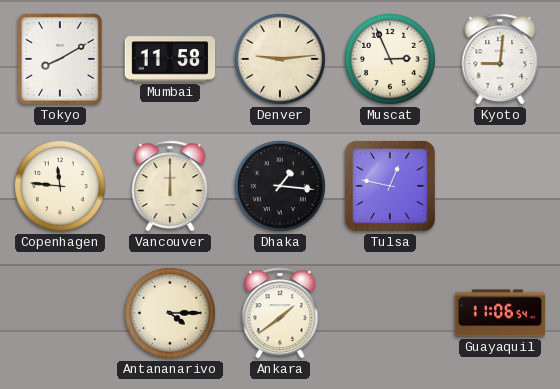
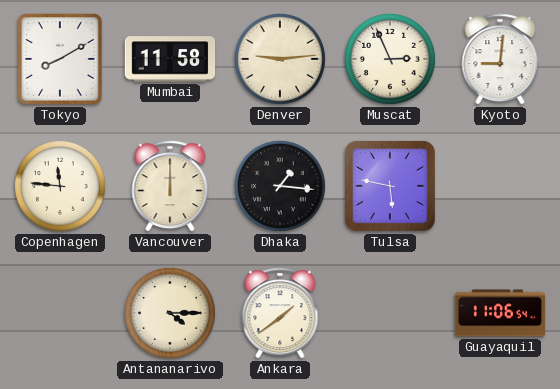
Tulsa: 12:47 -> 5:47 (390, 186)
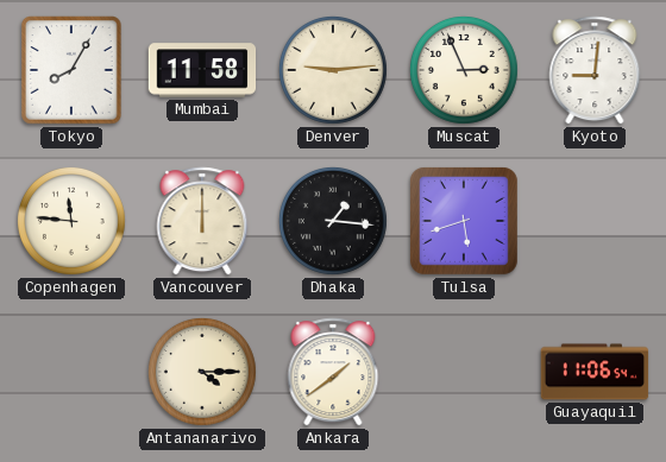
Tokyo: 8:10 -> 8:05 (71, 70)
Tulsa: 5:47 -> 5:42 (464, 221)
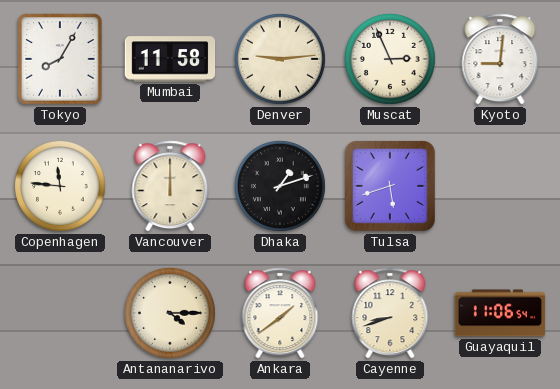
Dhaka: 1:16 -> 1:12 (280, 186)
Cayenne: none -> 8:42 (390, 313)
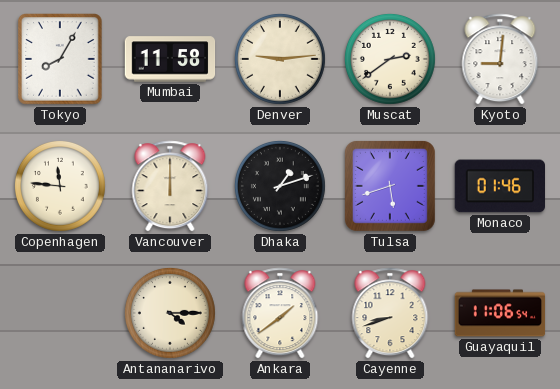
Muscat: 2:56 -> 2:39 (390, 59)
Monaco: none -> 01:46 (499, 186)
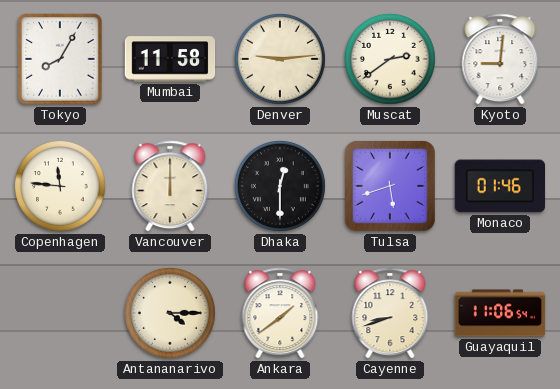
Dhaka: 1:12 -> 12:30 (280, 186)
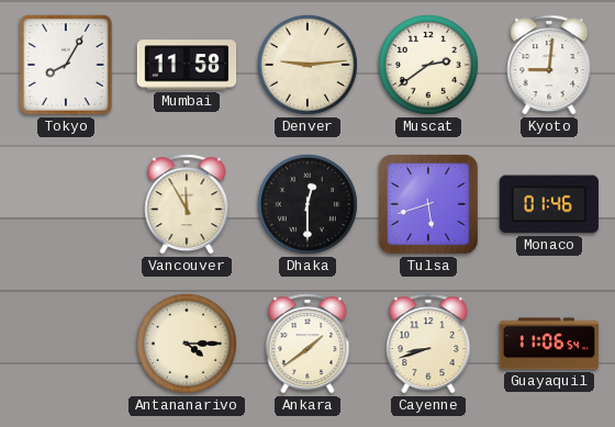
Copenhagen: 11:46 -> none (60, 186)
Vancouver: 12:00 -> 11:55 (187, 204)
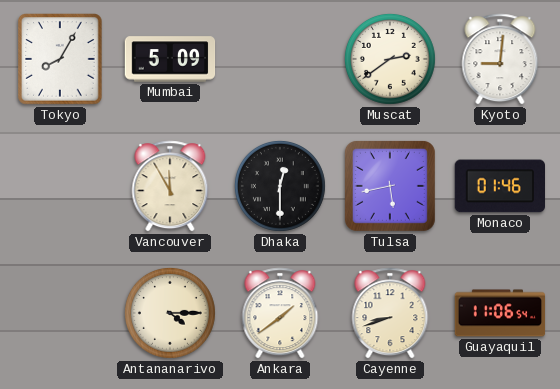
Mumbai: 11:58 -> 5:09 (170, 59)
Denver: 9:14 -> none (307, 65)
Tulsa: 5:42 -> 5:43 (390, 186)
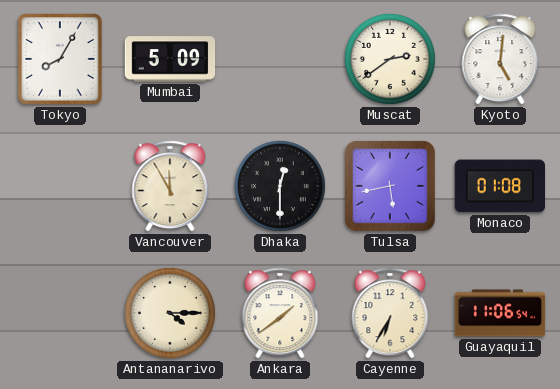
Kyoto: 9:01 -> 5:01 (500, 59)
Monaco: 01:46 -> 01:08 (499, 186)
Cayenne: 8:42 -> 6:35 (390, 313)
